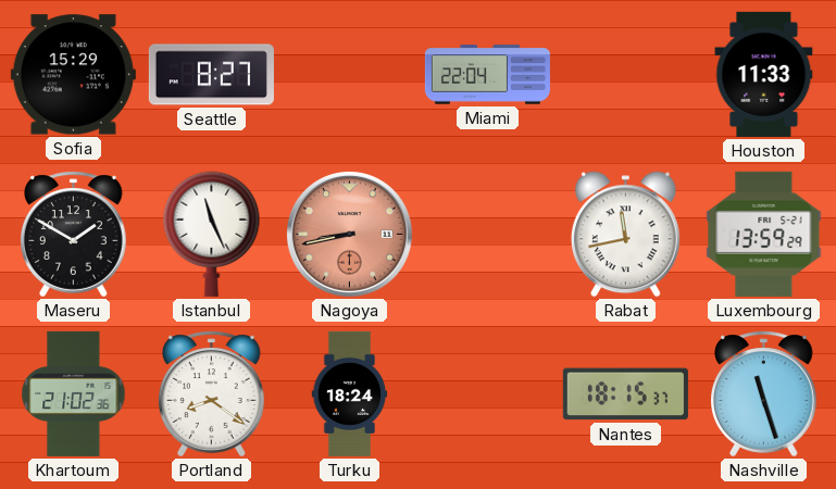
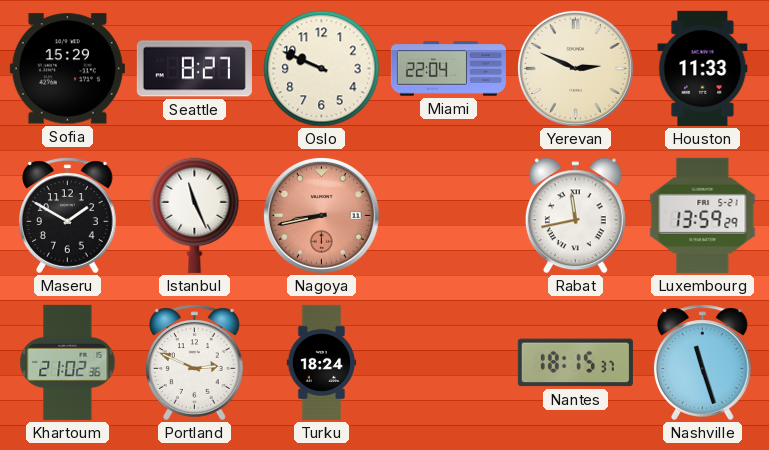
Oslo: none -> 9:49 (322, 69)
Yerevan: none -> 2:49 (575, 68)
Portland: 8:21 -> 2:49 (195, 363)
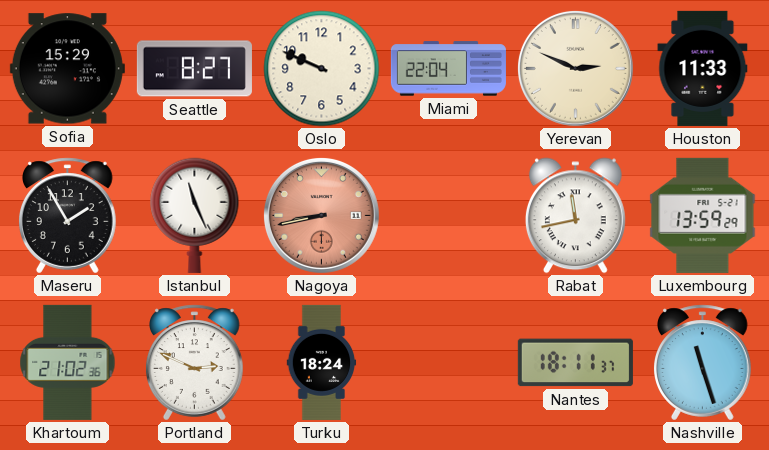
Maseru: 1:50 -> 1:55 (68, 216)
Nantes: 18:15 -> 18:11 (575, 363)
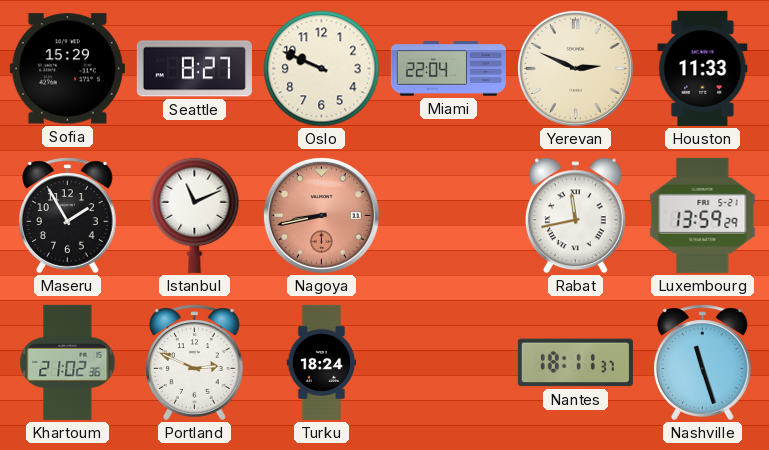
Istanbul: 11:26 -> 11:11 (195, 215)
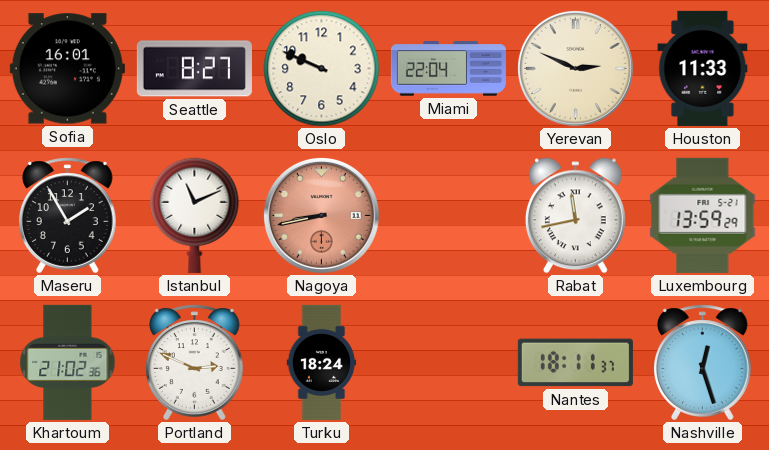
Sofia: 15:29 -> 16:01 (67, 69)
Nashville: 11:27 -> 12:27 (703, 363)
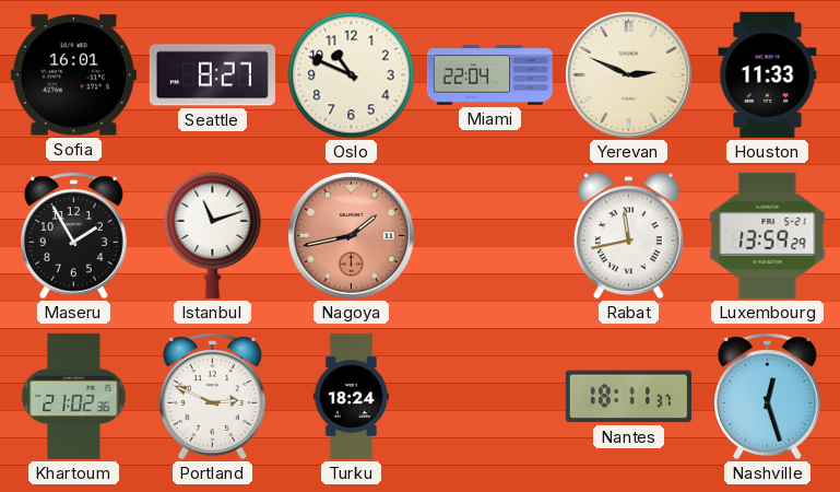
Oslo: 9:49 -> 10:49 (352, 75)
Istanbul: 11:11 -> 11:12 (213, 235)
Nagoya: 8:43 -> 1:43 (351, 235)
